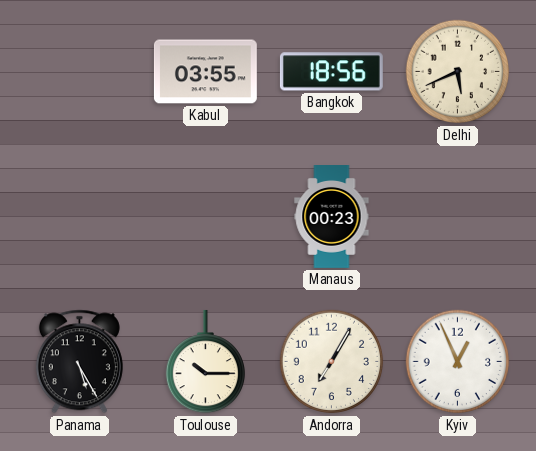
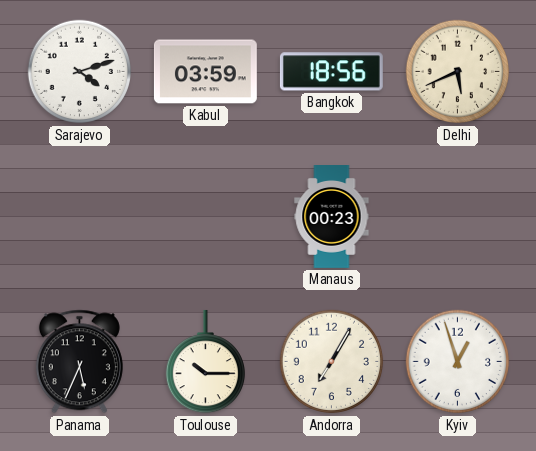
Sarajevo: none -> 4:12 (80, 72)
Kabul: 03:55 -> 03:59 (205, 72)
Panama: 5:25 -> 5:34 (79, 362)
Kyiv: 12:56 -> 12:57 (458, 362)
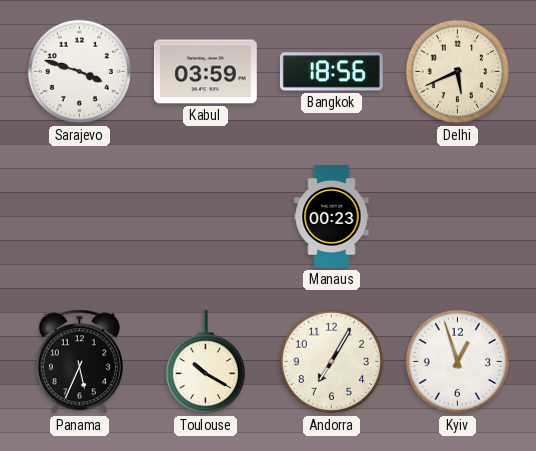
Sarajevo: 4:12 -> 3:48 (80, 72)
Toulouse: 10:15 -> 10:20 (205, 362)
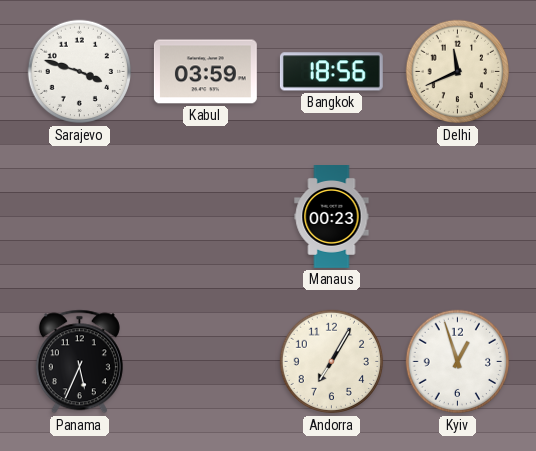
Delhi: 5:41 -> 11:41 (458, 72)
Toulouse: 10:20 -> none (205, 362)
